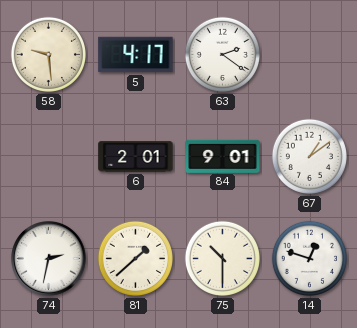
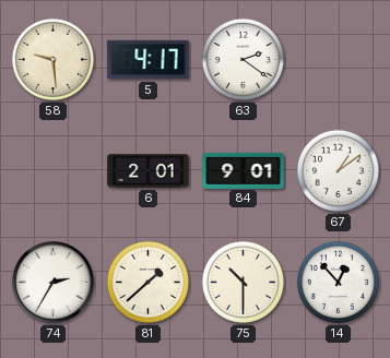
74: 2:32 -> 2:35 (54, 283)
14: 12:48 -> 12:53 (338, 282)
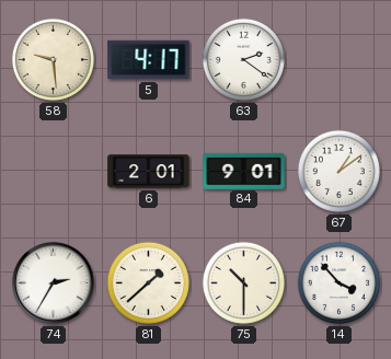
14: 12:53 -> 3:53 (338, 282)
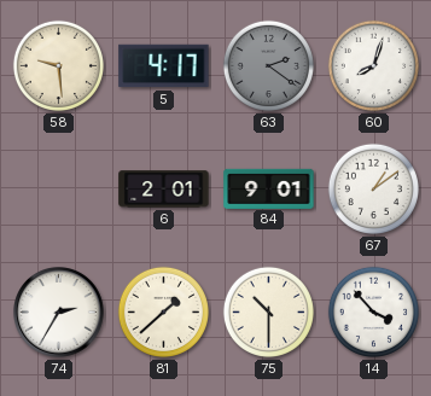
63 dial: white -> grey (268, 65)
60: none -> 8:03 (373, 65)
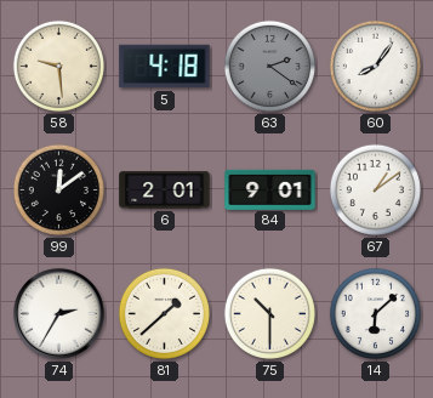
5: 4:17 -> 4:18 (165, 67)
60: 8:03 -> 8:06 (375, 66)
99: none -> 12:09 (58, 189)
14: 3:53 -> 6:08 (375, 313)
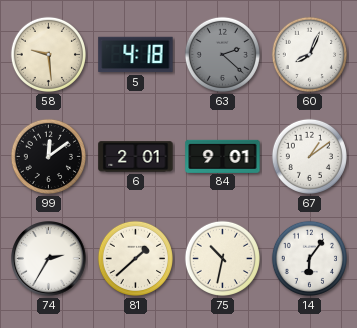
63: 2:21 -> 2:22 (222, 54)
60: 8:06 -> 8:04 (309, 54)
75: 10:30 -> 10:32 (222, 258)
14: 6:08 -> 6:06 (309, 258)
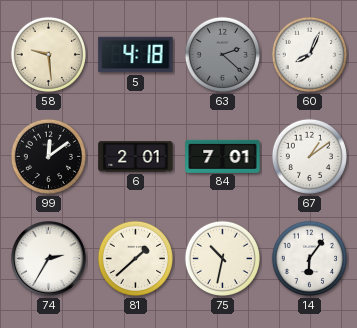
84: 9:01 -> 7:01 (223, 156)
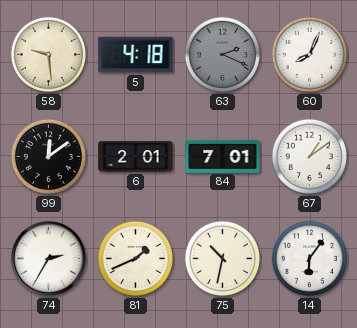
63: 2:22 -> 2:19 (222, 54)
81: 1:38 -> 1:41 (135, 258)
